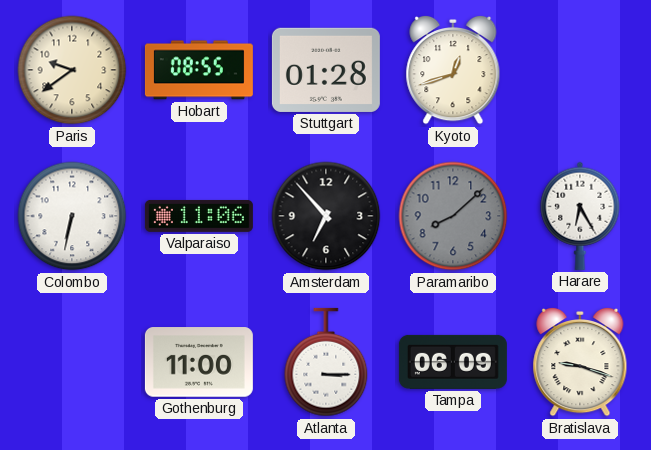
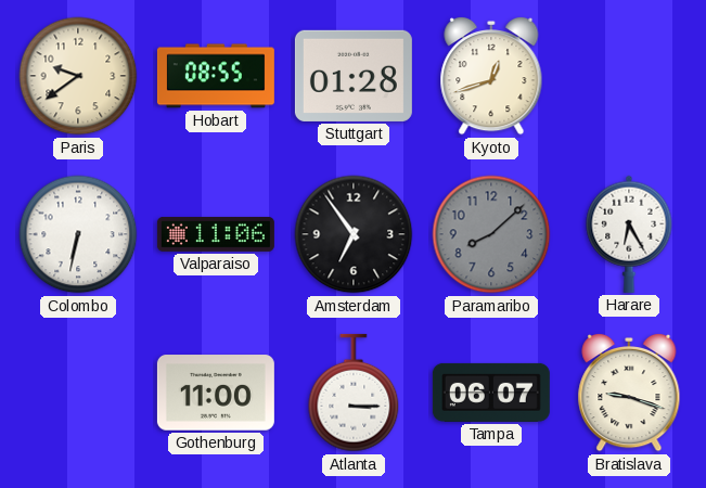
Amsterdam: 6:53 -> 6:54 (354, 234)
Tampa: 06:09 -> 06:07 (491, 393)
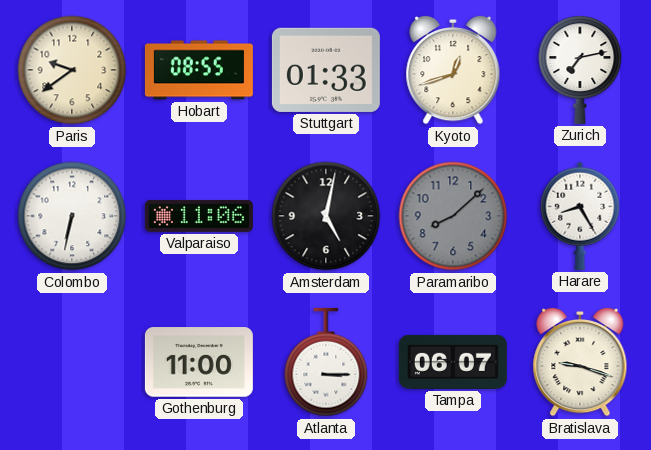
Stuttgart: 01:28 -> 01:33 (326, 70)
Zurich: none -> 7:13 (580, 70)
Amsterdam: 6:54 -> 5:02 (326, 216)
Harare: 6:25 -> 8:25 (580, 216)
